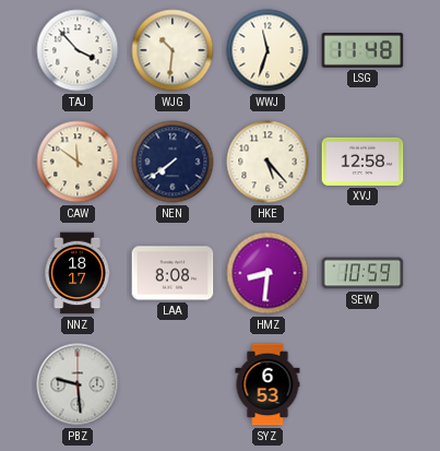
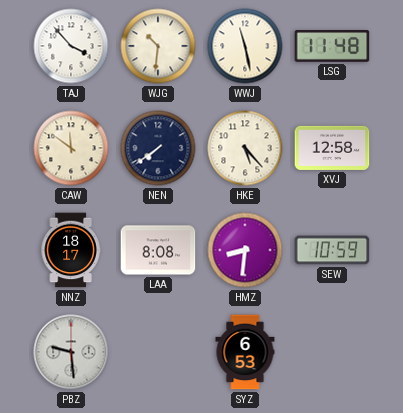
WWJ: 11:33 -> 11:28 (245, 46)
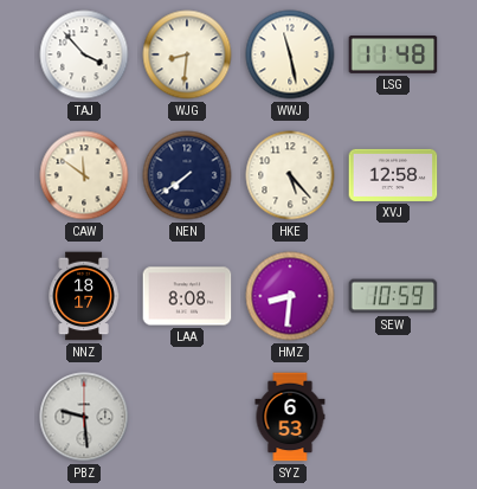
WJG: 10:31 -> 8:31 (187, 54)
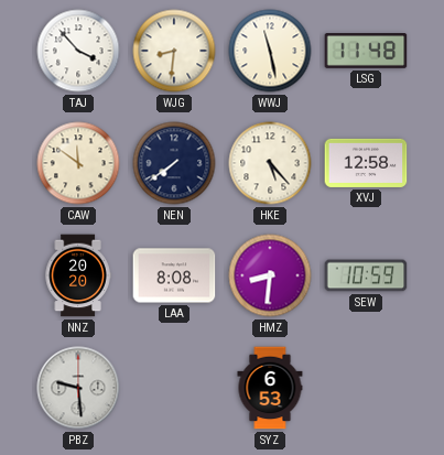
NNZ: 18:17 -> 20:20 (78, 275)
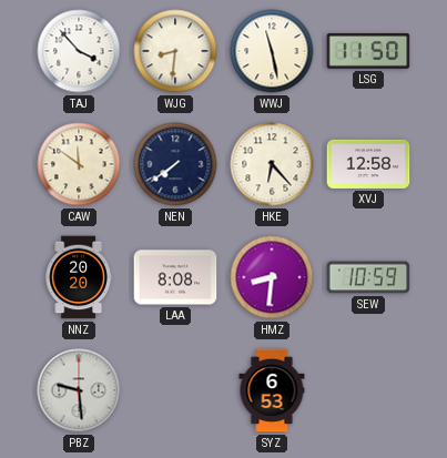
LSG: 11:48 -> 11:50 (368, 52)
HKE: 5:23 -> 6:23 (272, 164)
